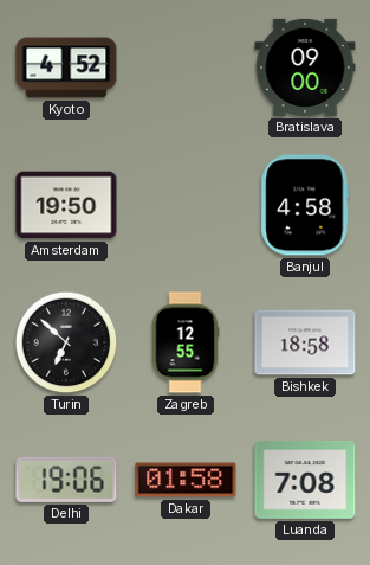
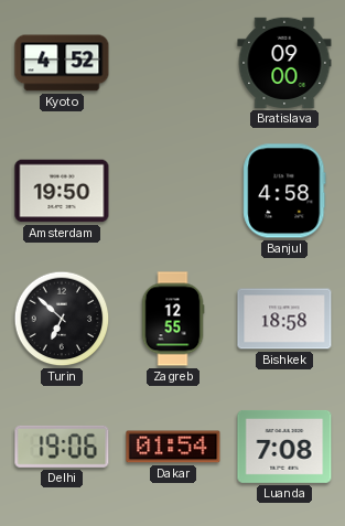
Dakar: 01:58 -> 01:54 (173, 447)
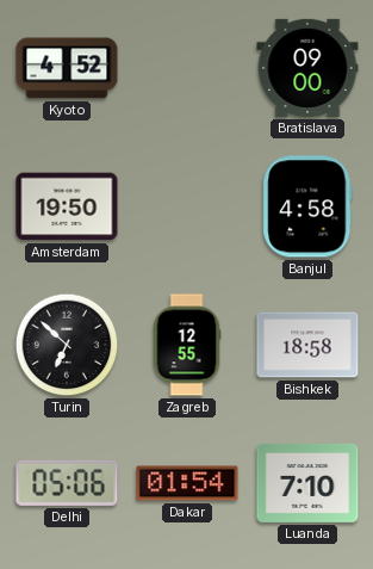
Delhi: 19:06 -> 05:06 (67, 483)
Luanda: 7:08 -> 7:10 (307, 483)
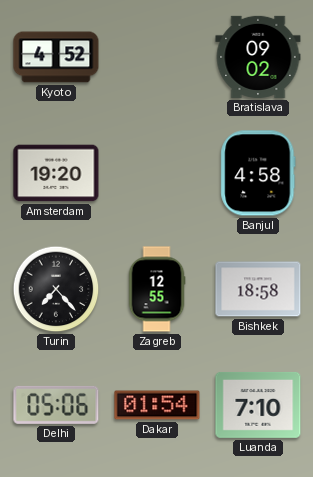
Bratislava: 09:00 -> 09:02 (258, 57)
Amsterdam: 19:50 -> 19:20 (56, 173)
Turin: 6:52 -> 7:23 (56, 289)
